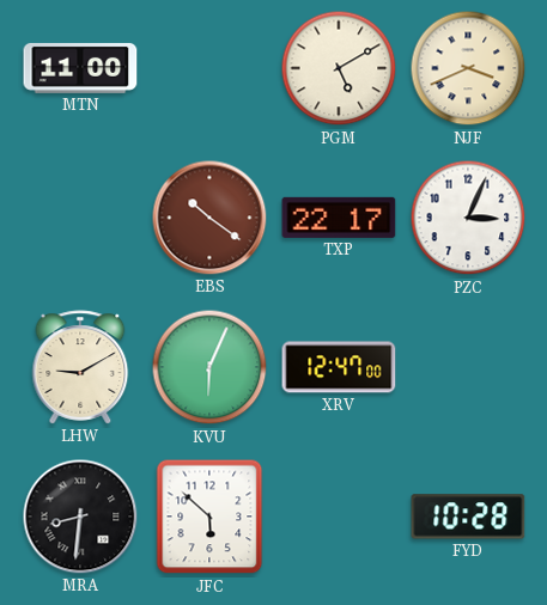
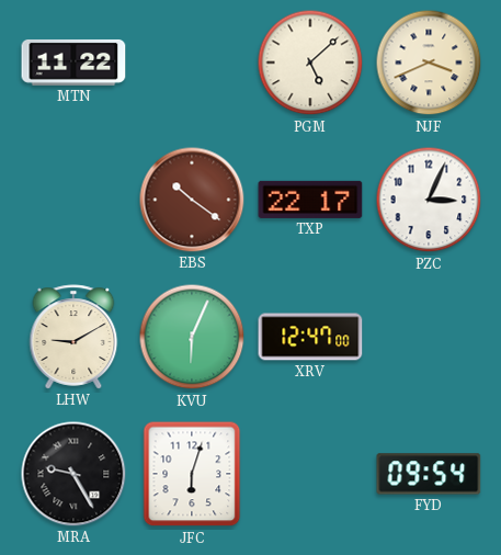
MTN: 11:00 -> 11:22 (73, 63)
PGM: 5:10 -> 5:08 (310, 63)
MRA: 8:31 -> 9:25 (73, 474)
JFC: 5:52 -> 6:03 (192, 474)
FYD: 10:28 -> 09:54 (429, 474)
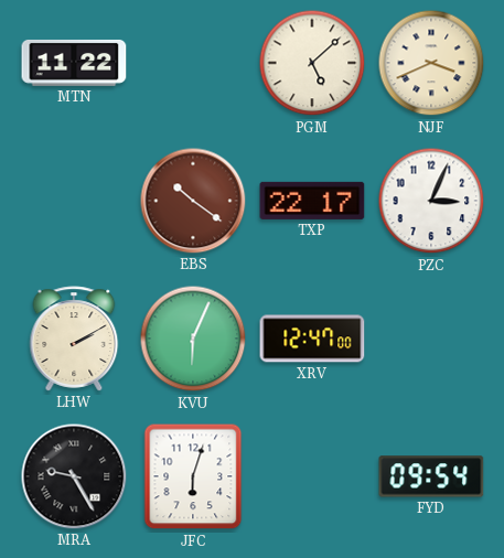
LHW: 9:10 -> 2:10 (74, 339)
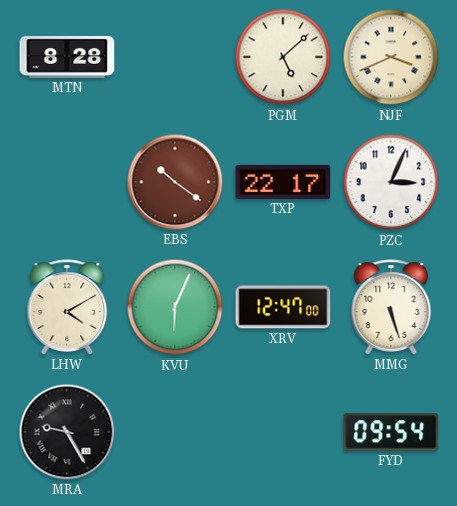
MTN: 11:22 -> 8:28 (67, 57)
LHW: 2:10 -> 4:10 (67, 307)
MMG: none -> 5:27 (391, 307)
JFC: 6:03 -> none (193, 476)
